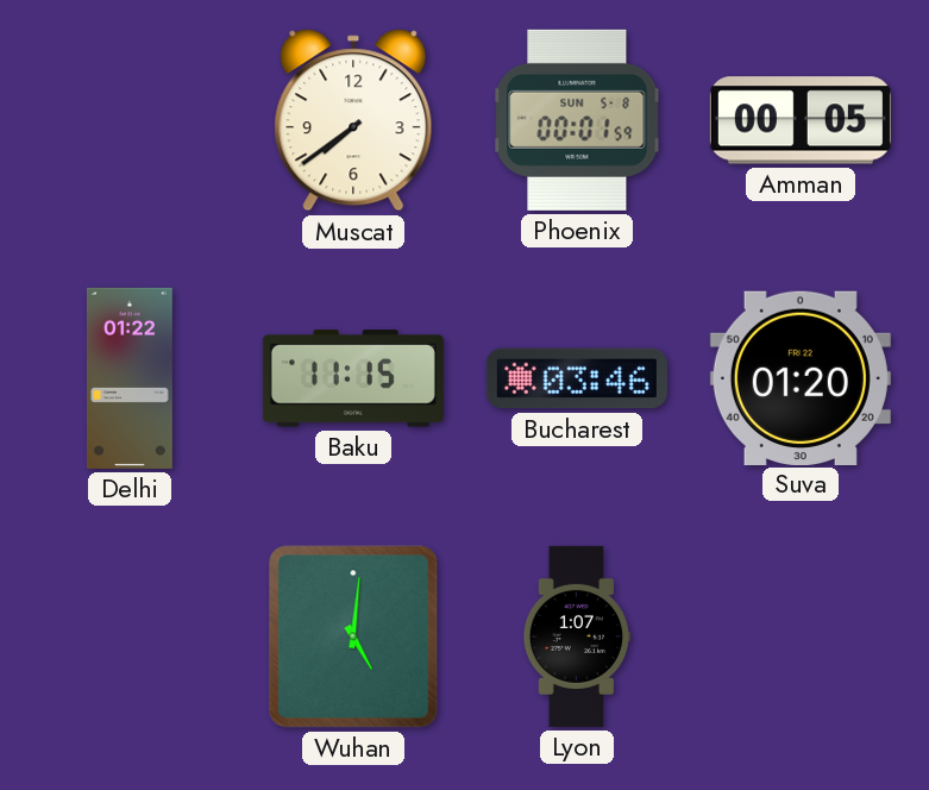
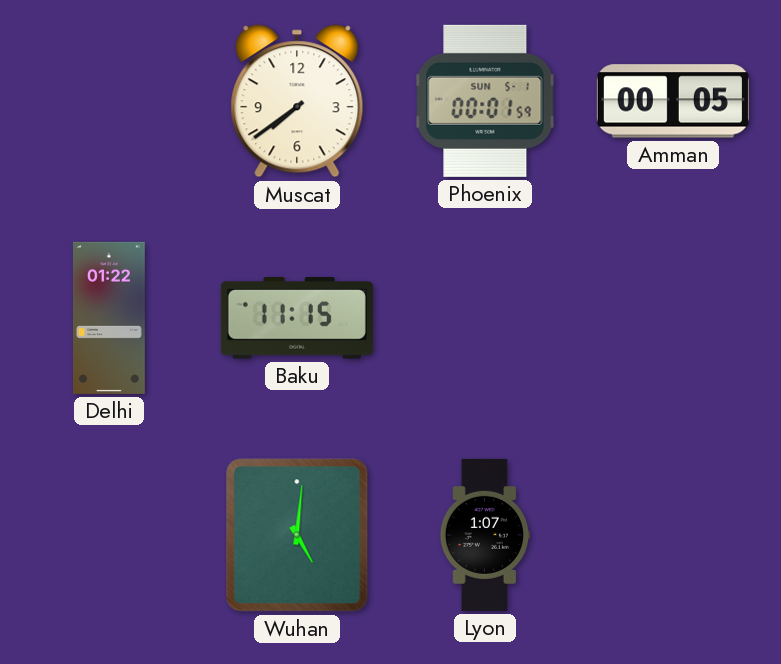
Phoenix date: SUN 5-8 -> SUN 5-1 (485, 101)
Bucharest: 03:46 -> none (577, 378)
Suva: 01:20 -> none (801, 377)
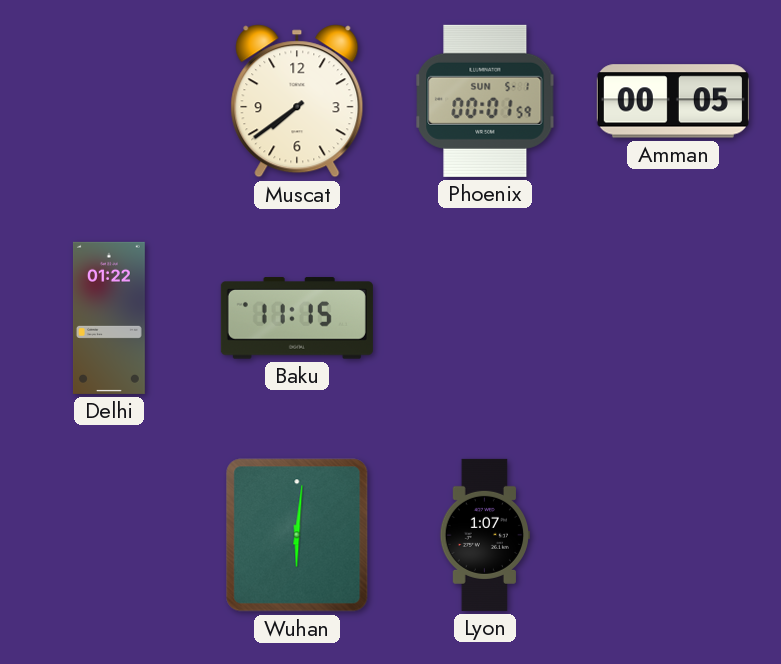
Wuhan: 5:01 -> 6:01 (297, 535)
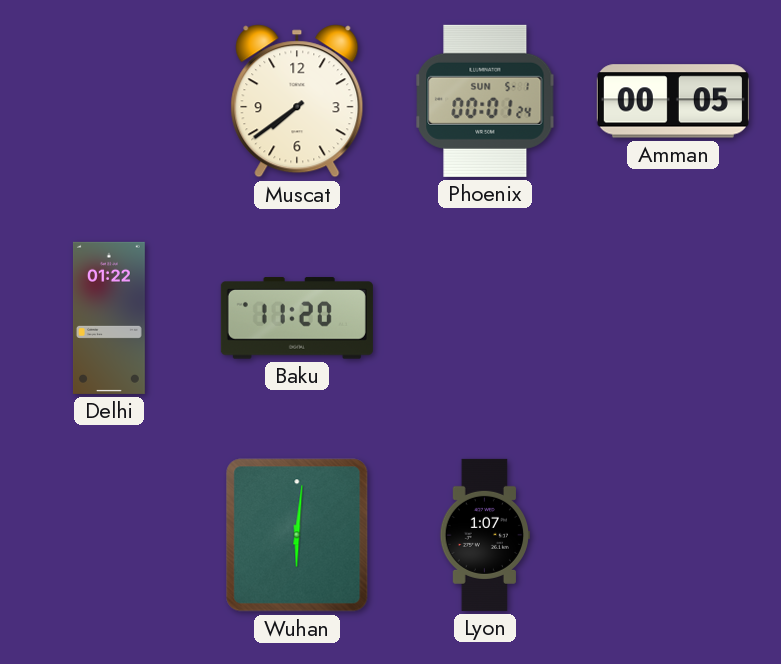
Phoenix: 00:01:59 -> 00:01:24 (485, 101)
Baku: 11:15 -> 11:20 (297, 318)
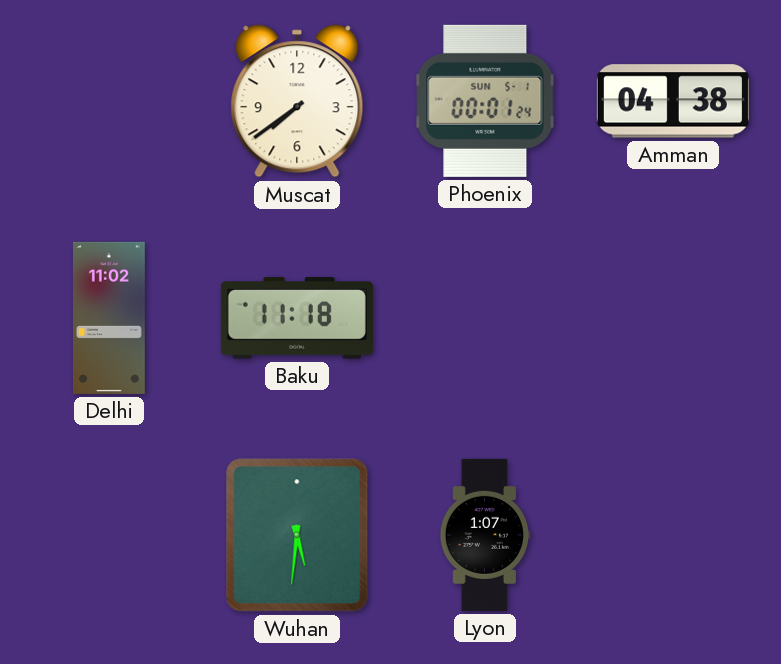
Amman: 00:05 -> 04:38 (673, 101)
Delhi: 01:22 -> 11:02 (109, 318)
Baku: 11:20 -> 11:18 (297, 318)
Wuhan: 6:01 -> 5:31 (297, 535)
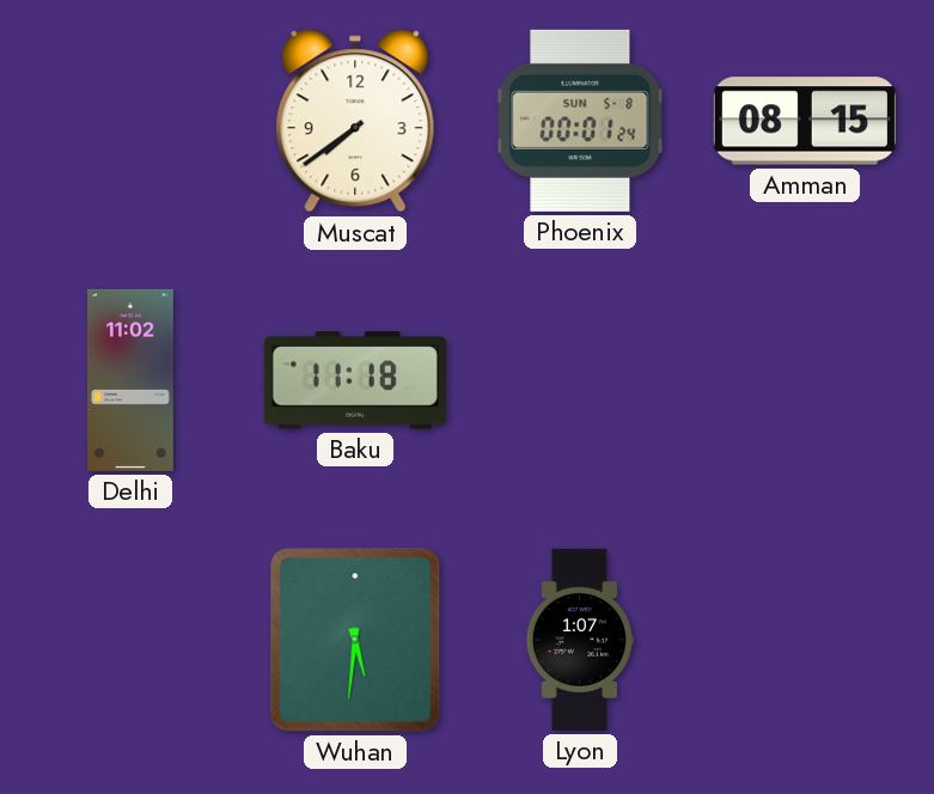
Phoenix date: SUN 5-1 -> SUN 5-8 (580, 121)
Amman: 04:38 -> 08:15 (805, 121)
